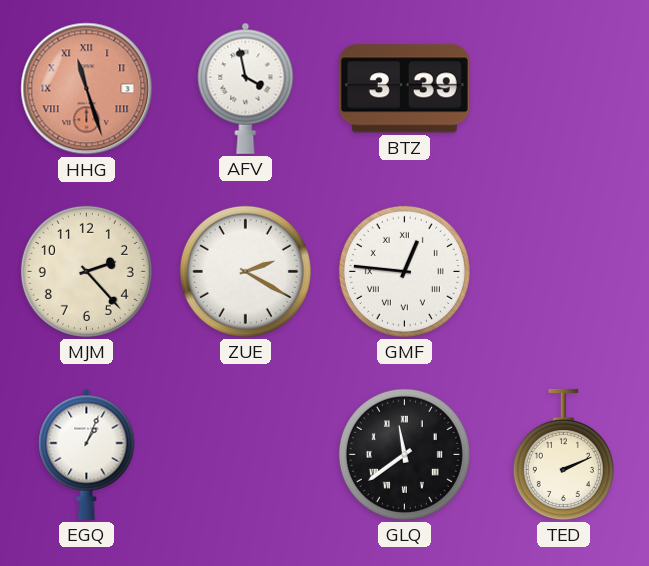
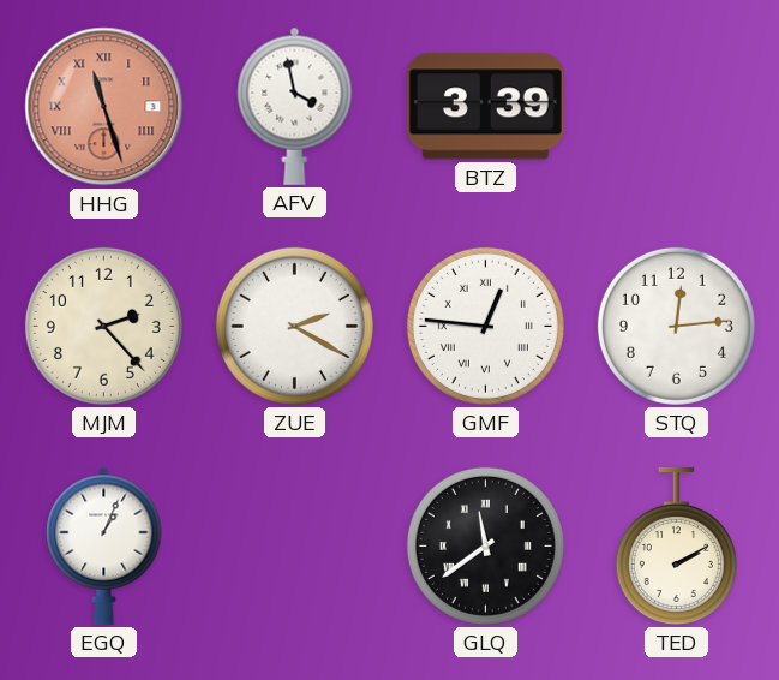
STQ: none -> 12:14 (676, 326)
TED: 2:11 -> 2:10 (676, 545)
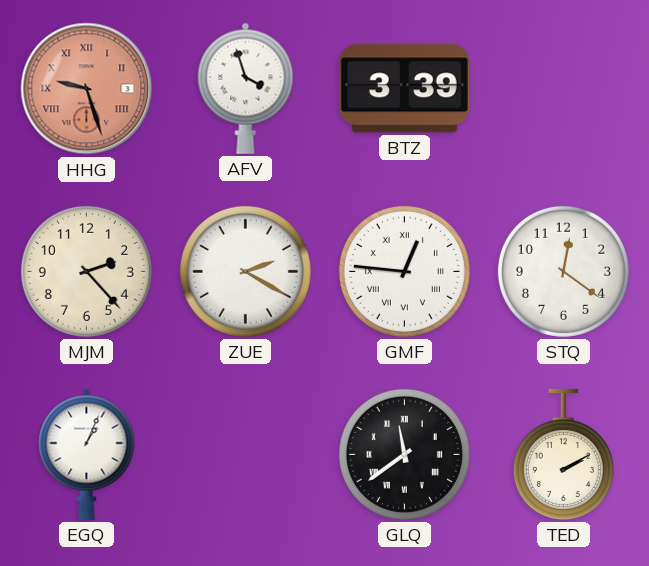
HHG: 11:27 -> 9:27 (87, 89)
AFV: 3:58 -> 3:57 (246, 88)
STQ: 12:14 -> 12:21 (563, 271)
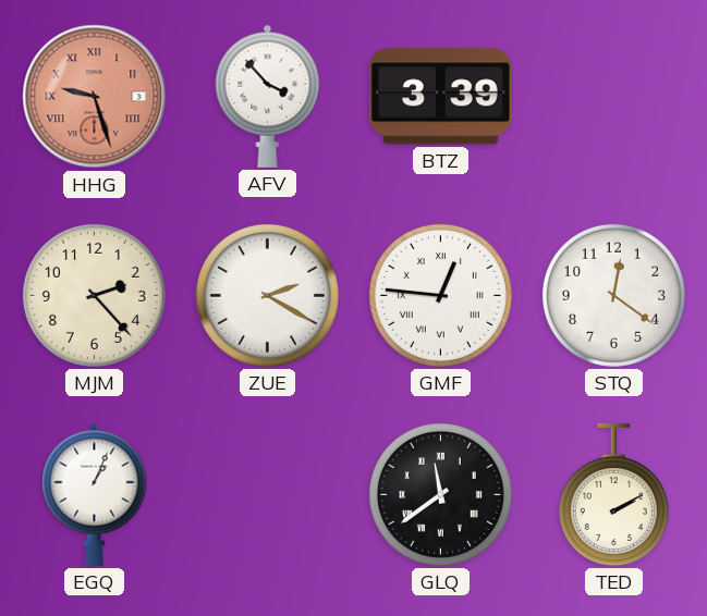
AFV: 3:57 -> 3:53 (268, 96)
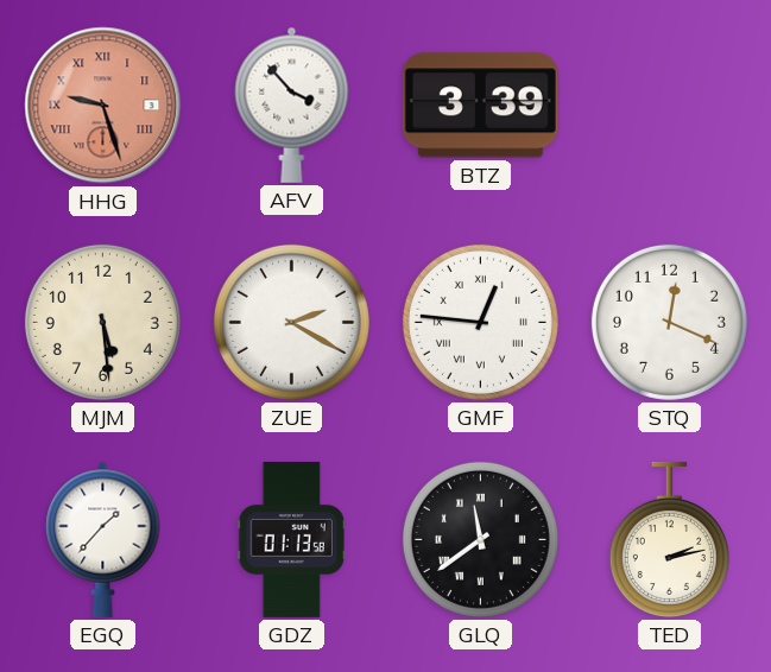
MJM: 2:23 -> 5:29 (102, 322)
STQ: 12:21 -> 12:19 (669, 322)
EGQ: 1:04 -> 1:37 (103, 539)
GDZ: none -> 01:13 (291, 539)
TED: 2:10 -> 2:13 (669, 539)
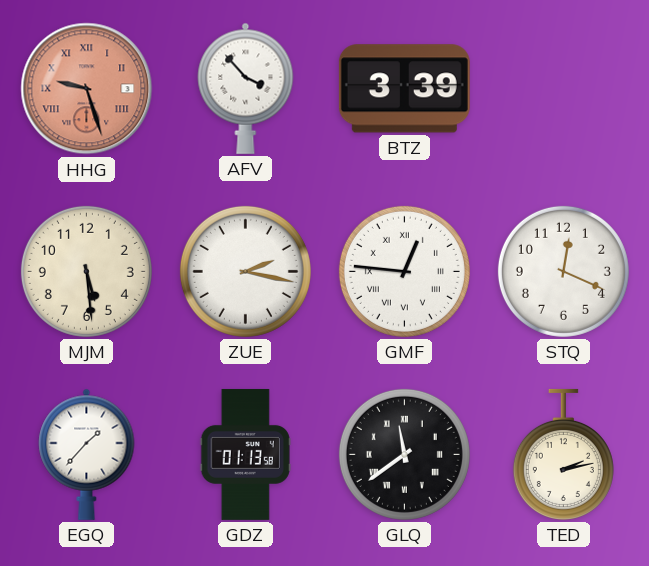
ZUE: 2:20 -> 2:17 (245, 271)
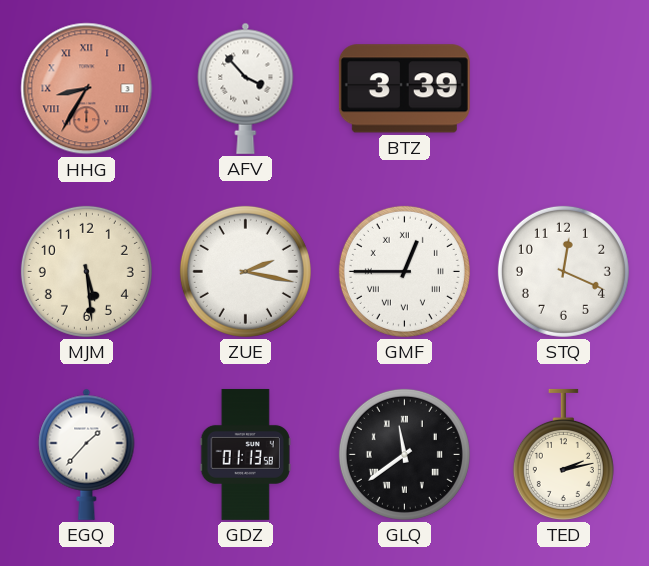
HHG: 9:27 -> 8:35 (87, 89)
GMF: 12:46 -> 12:45 (404, 271)
